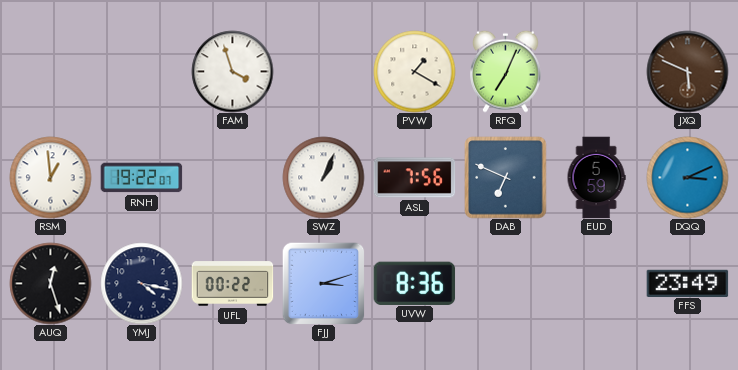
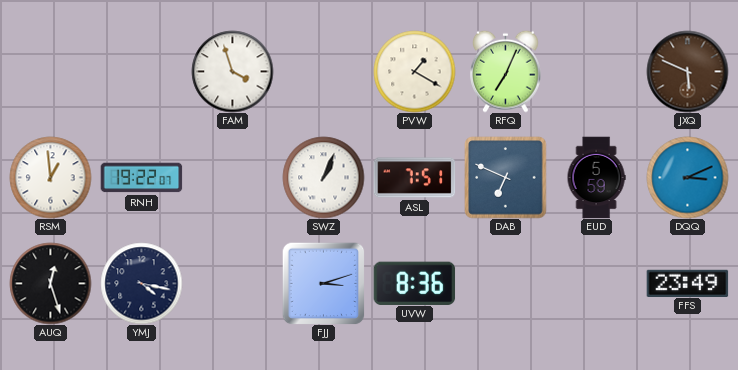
ASL: 7:56 -> 7:51 (414, 178)
UFL: 00:22 -> none (232, 284)
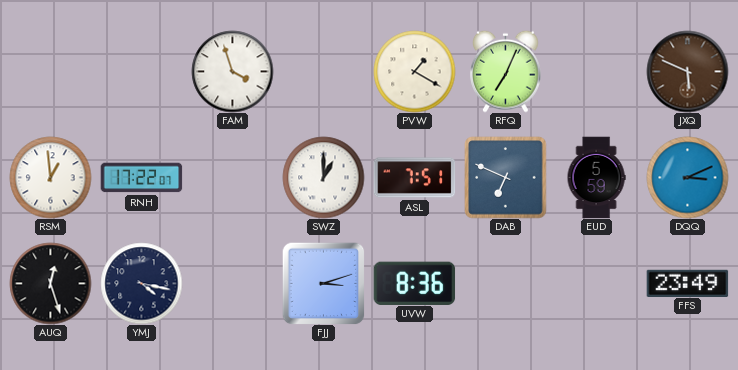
RNH: 19:22 -> 17:22 (141, 178)
SWZ: 1:04 -> 1:00 (323, 177)
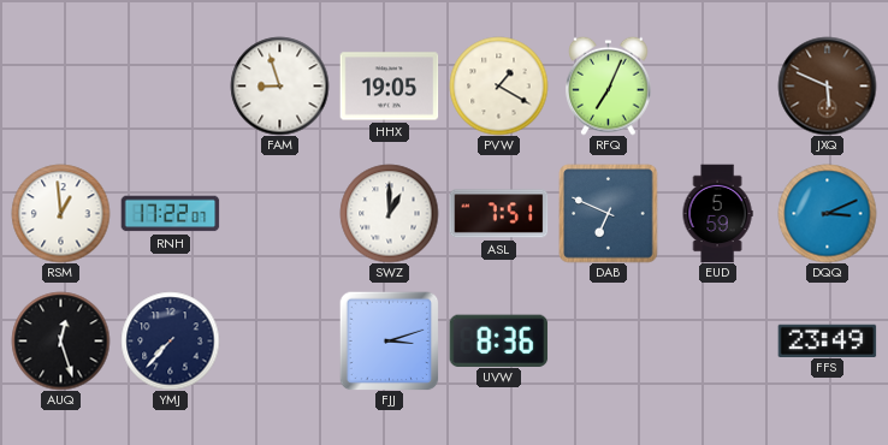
FAM: 3:57 -> 8:57 (279, 85)
HHX: none -> 19:05 (389, 87)
YMJ: 4:17 -> 7:37 (170, 340)
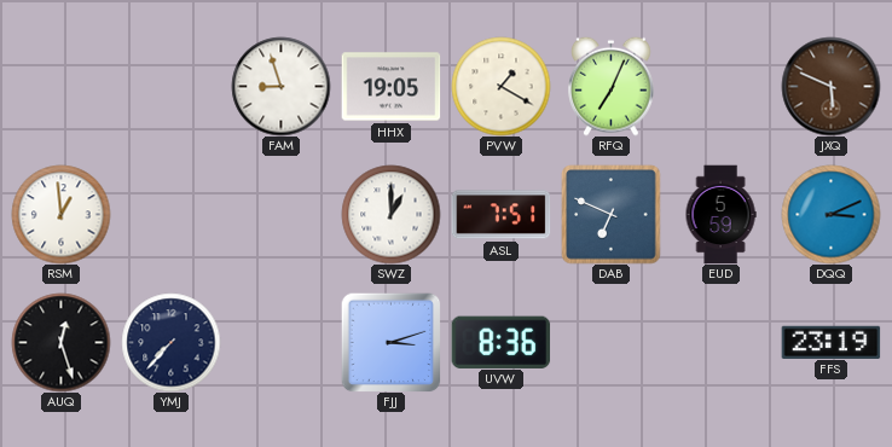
RNH: 17:22 -> none (170, 214)
FFS: 23:49 -> 23:19 (830, 342)
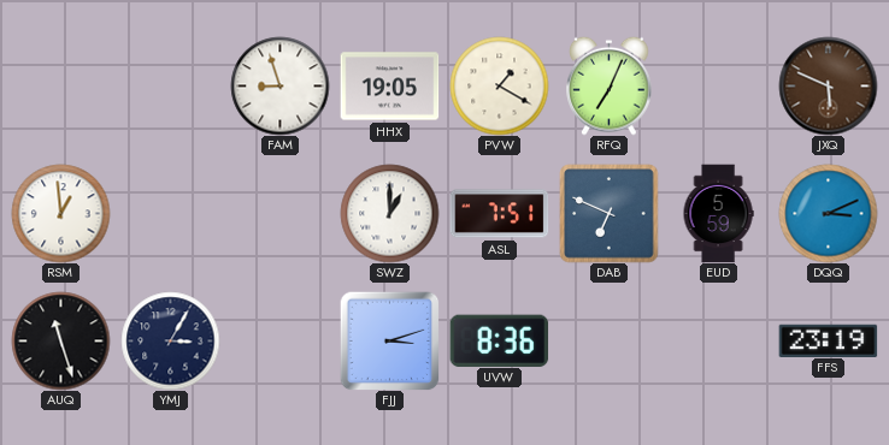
AUQ: 12:27 -> 11:27 (60, 340)
YMJ: 7:37 -> 3:05 (170, 340)
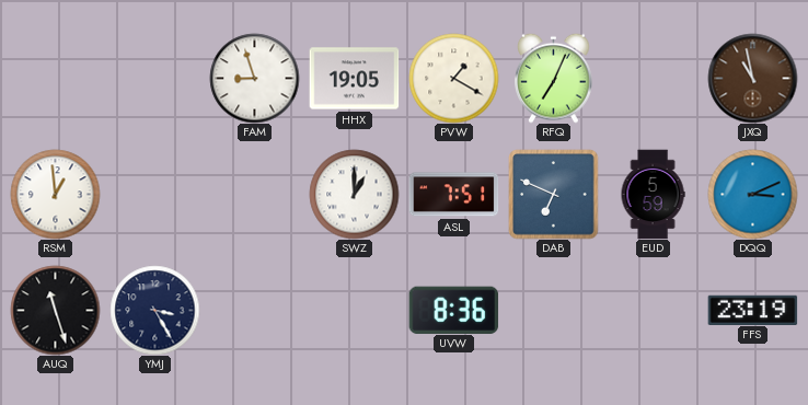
JXQ: 5:49 -> 10:58 (752, 78)
YMJ: 3:05 -> 3:25 (154, 310)
FJJ: 3:12 -> none (389, 340)
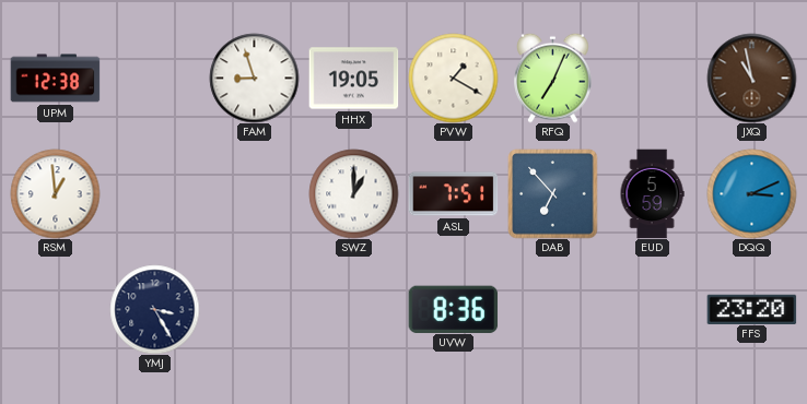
UPM: none -> 12:38 (55, 79)
DAB: 6:49 -> 6:53 (552, 193)
AUQ: 11:27 -> none (55, 310)
FFS: 23:19 -> 23:20 (751, 309)
